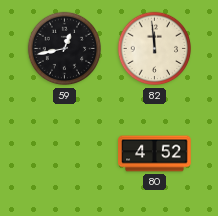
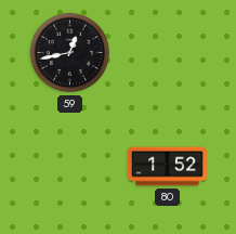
82: 11:59 -> none (155, 49)
80: 4:52 -> 1:52 (168, 167)
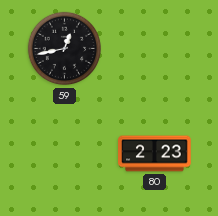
80: 1:52 -> 2:23 (155, 154)
